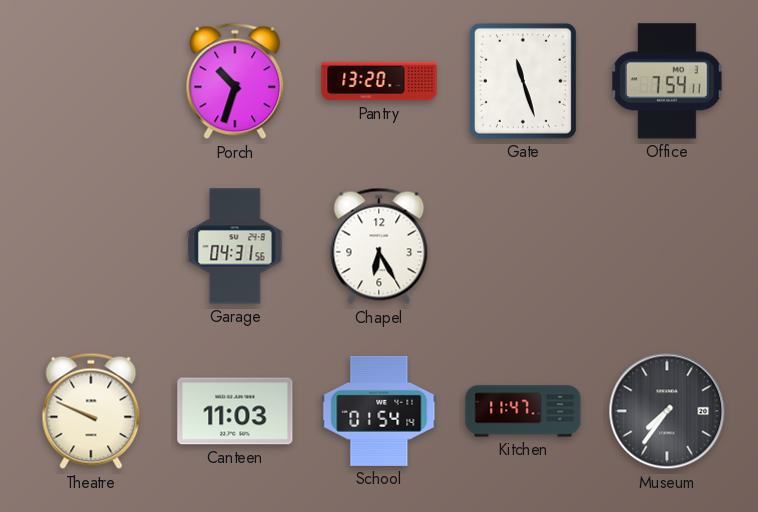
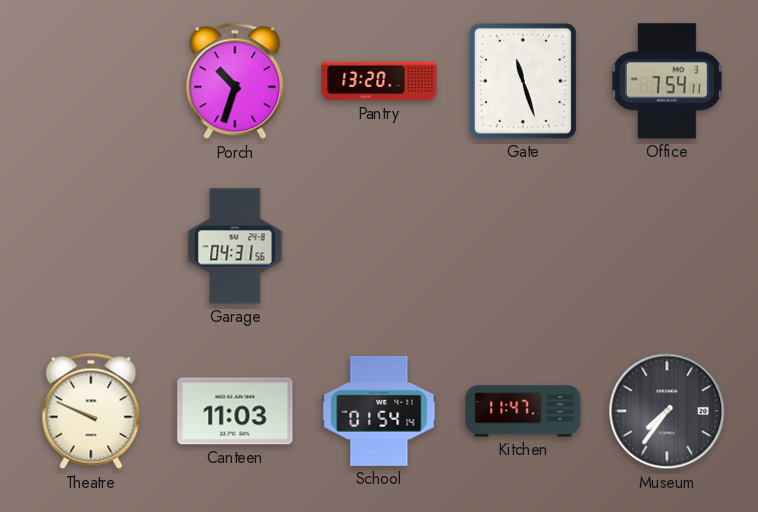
Chapel: 6:25 -> none (379, 246)
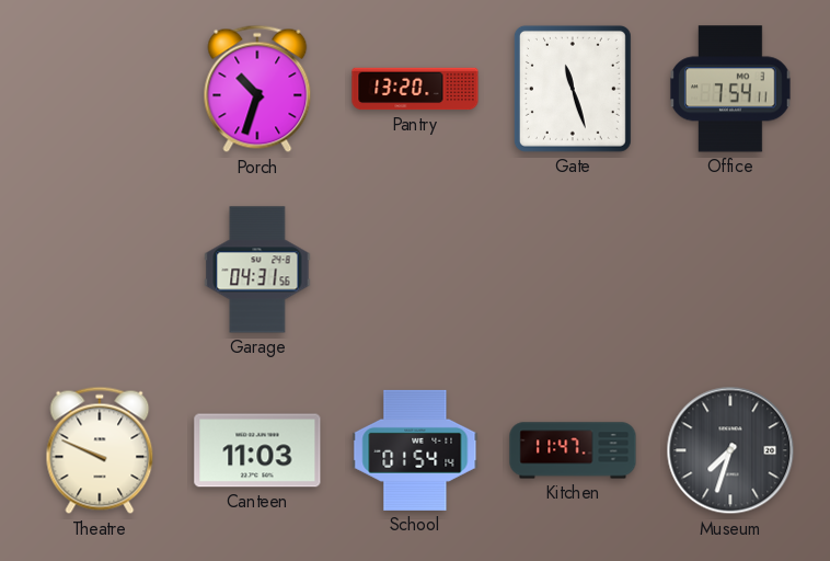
Museum: 7:36 -> 7:33 (730, 450)
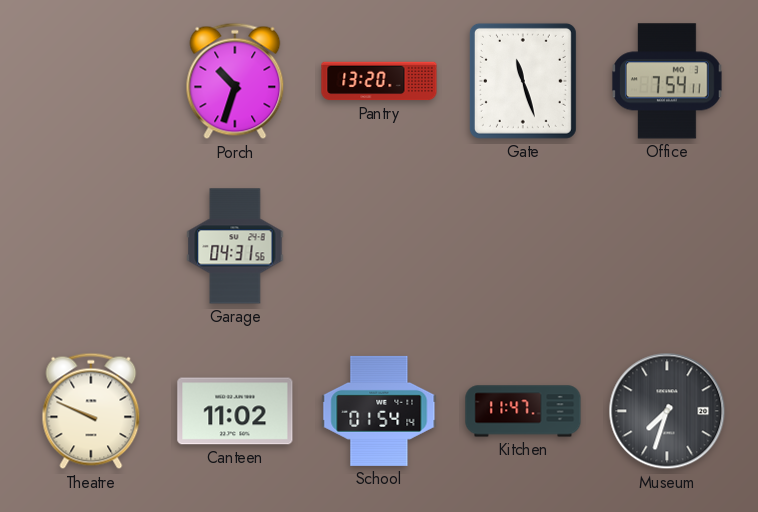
Canteen: 11:03 -> 11:02 (235, 411)
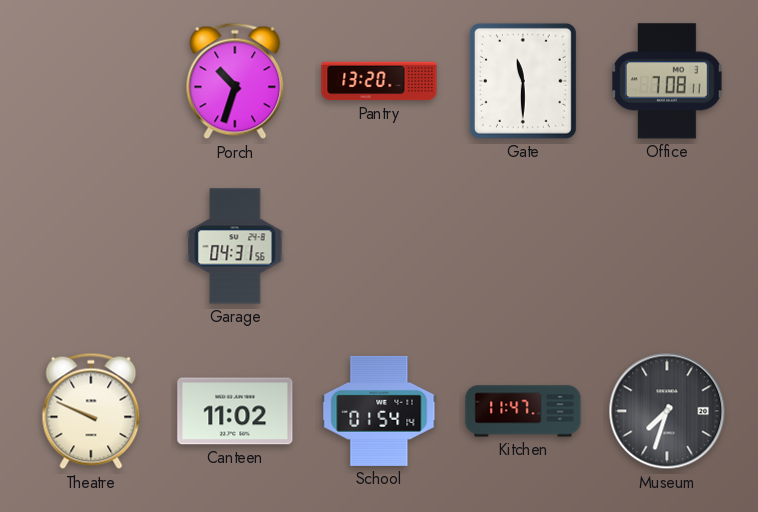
Gate: 11:27 -> 11:30 (523, 81)
Office: 7:54 -> 7:08 (667, 81)
